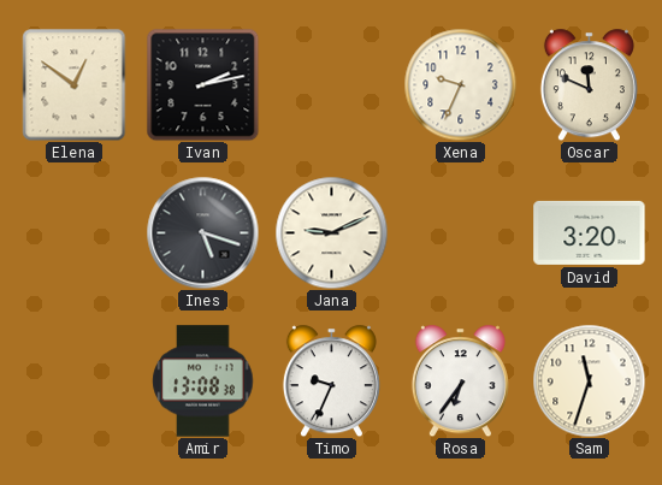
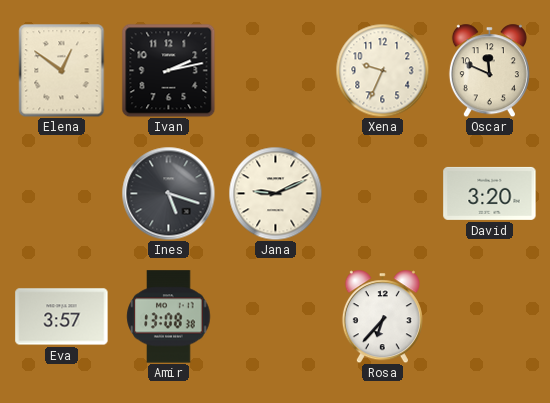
Eva: none -> 3:57 (62, 317)
Timo: 9:34 -> none (331, 380)
Rosa: 6:36 -> 6:37 (382, 316)
Sam: 11:33 -> none (589, 380)
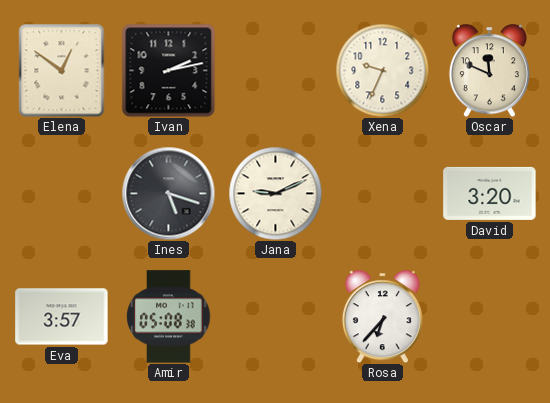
Amir: 13:08 -> 05:08 (169, 317)
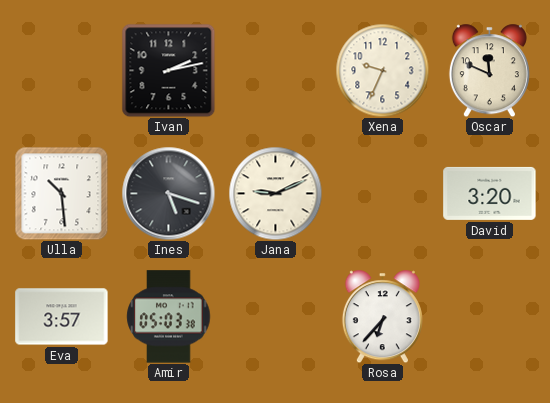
Elena: 12:51 -> none (62, 70)
Ulla: none -> 10:29 (61, 193)
Amir: 05:08 -> 05:03 (169, 317)
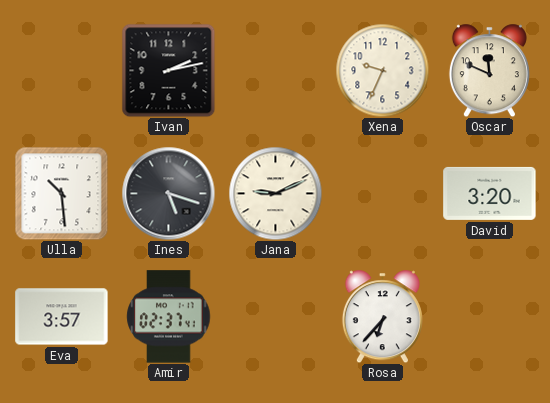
Amir: 05:03 -> 02:37 (169, 317)
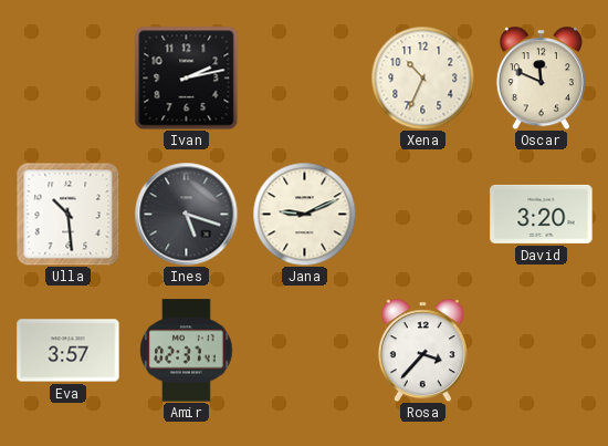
Xena: 9:34 -> 10:34 (422, 77)
Rosa: 6:37 -> 3:37 (422, 350)
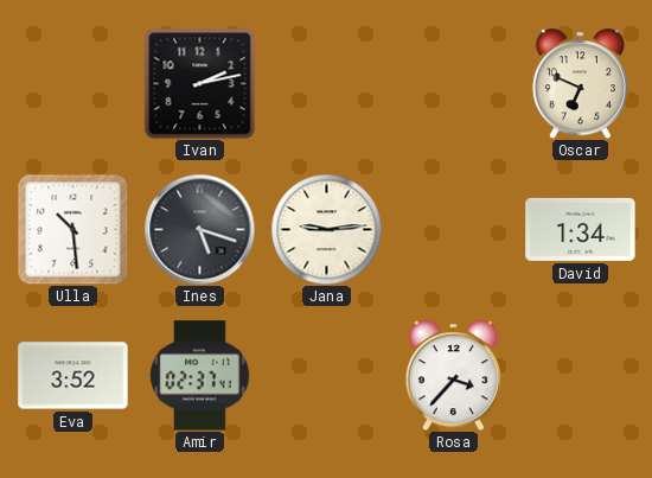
Xena: 10:34 -> none (422, 77)
Oscar: 11:49 -> 6:49 (580, 83)
Jana: 9:11 -> 9:14 (326, 229)
David: 3:20 -> 1:34 (581, 229)
Eva: 3:57 -> 3:52 (73, 376)
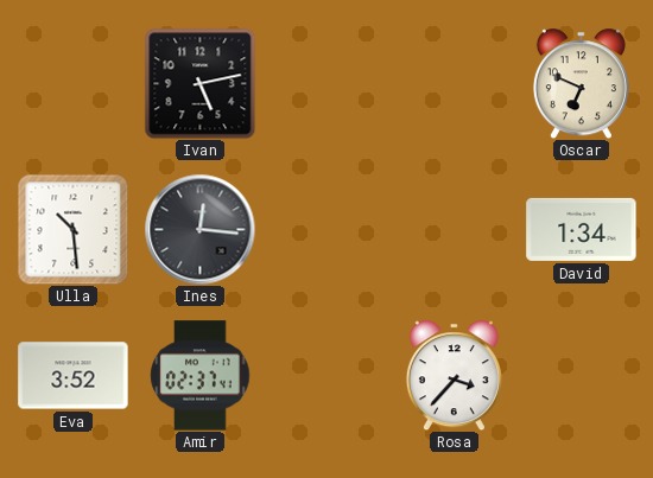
Ivan: 2:13 -> 5:13 (199, 83)
Ines: 5:18 -> 12:16 (199, 229)
Jana: 9:14 -> none (326, 229)
